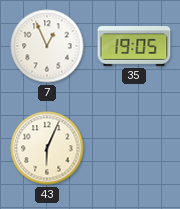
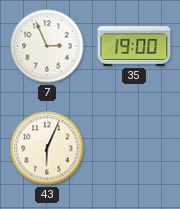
7: 12:56 -> 2:56 (47, 46)
35: 19:05 -> 19:00 (134, 47)
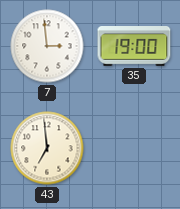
7: 2:56 -> 2:59 (47, 46)
43: 6:04 -> 6:59 (47, 148)
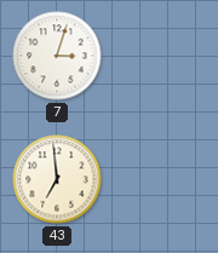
7: 2:59 -> 3:03 (57, 56)
35: 19:00 -> none (134, 47)
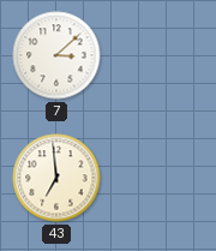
7: 3:03 -> 3:08 (56, 55)
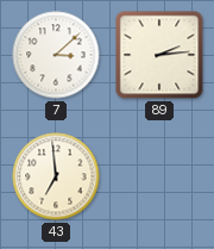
89: none -> 2:14 (159, 55)
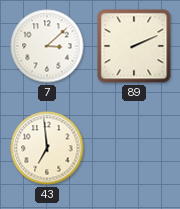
89: 2:14 -> 2:11 (134, 46)
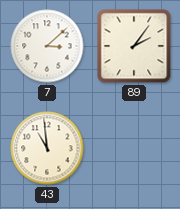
89: 2:11 -> 2:06 (134, 46)
43: 6:59 -> 10:59 (47, 148)
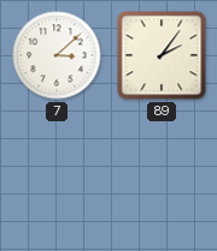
43: 10:59 -> none (47, 148)
